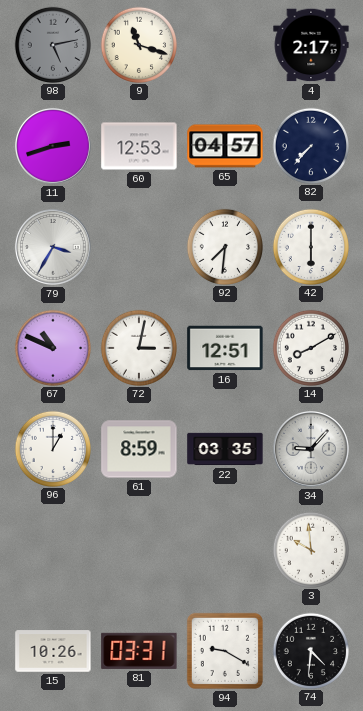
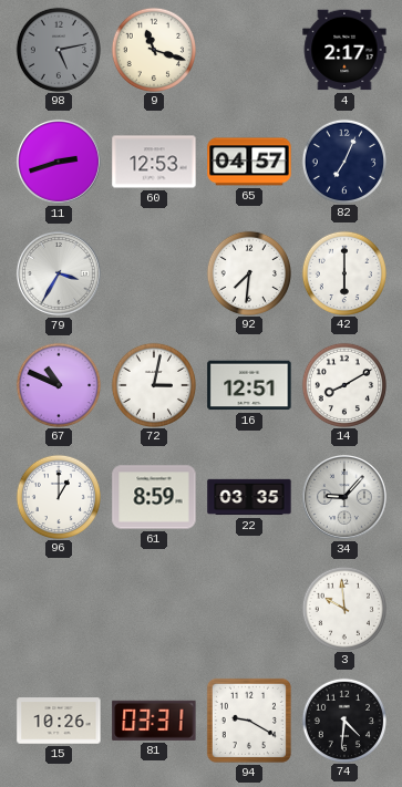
82: 7:37 -> 7:04 (343, 160)
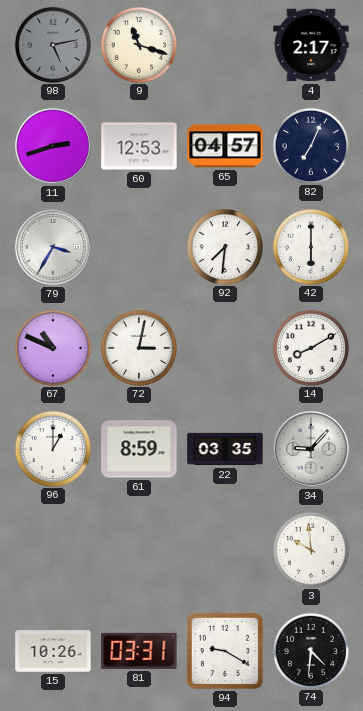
16: 12:51 -> none (249, 385)
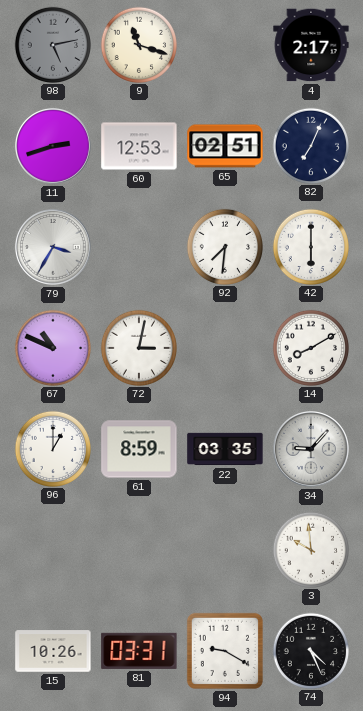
65: 04:57 -> 02:51 (225, 146)
74: 4:31 -> 4:26 (310, 650)
